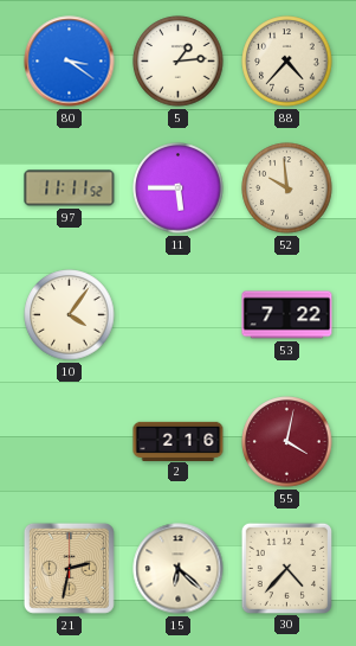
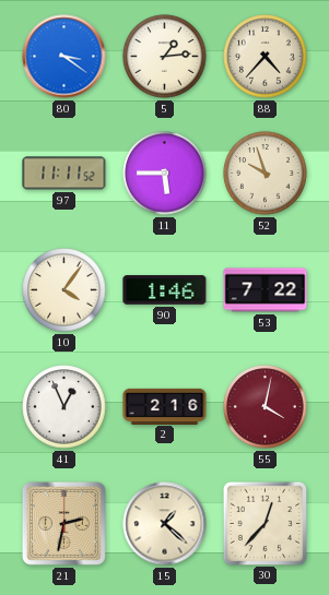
52: 9:59 -> 9:57 (266, 174)
90: none -> 1:46 (165, 290)
41: none -> 12:56 (64, 407)
15: 6:22 -> 1:22 (165, 524)
30: 4:37 -> 12:37 (265, 523)
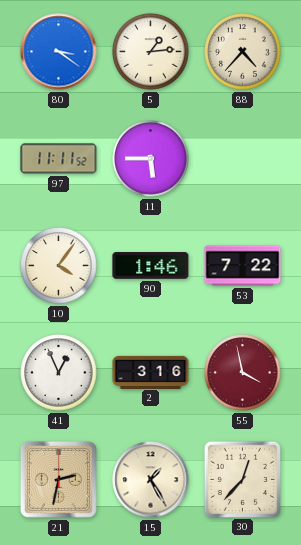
52: 9:57 -> none (266, 174)
2: 2:16 -> 3:16 (151, 372)
55: 4:02 -> 3:58 (243, 373)
15: 1:22 -> 1:25 (151, 480)
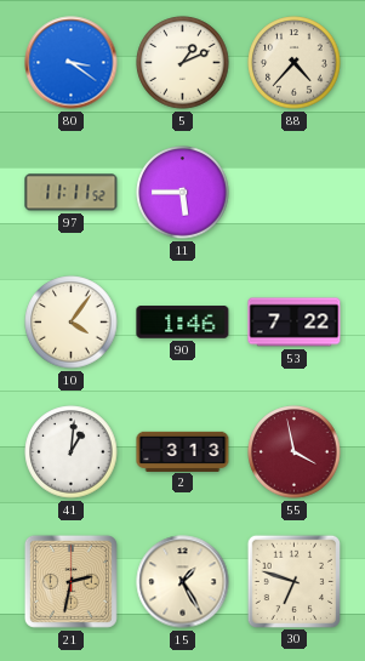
5: 1:14 -> 1:11 (183, 63)
41: 12:56 -> 1:01 (72, 452)
2: 3:16 -> 3:13 (183, 451)
30: 12:37 -> 6:48 (293, 581)
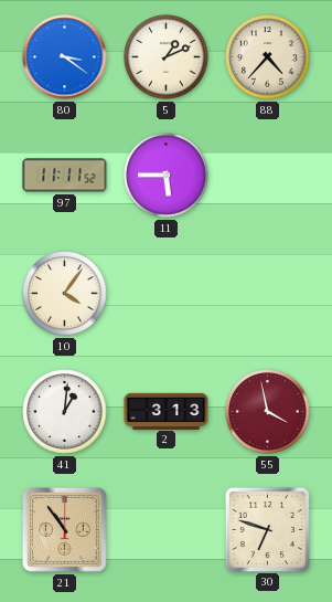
90: 1:46 -> none (183, 323)
53: 7:22 -> none (295, 323)
21: 2:32 -> 10:54 (64, 529)
15: 1:25 -> none (183, 582)
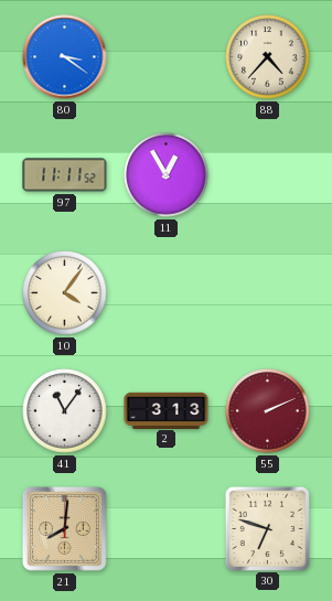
5: 1:11 -> none (167, 57)
11: 5:45 -> 12:55 (167, 175)
41: 1:01 -> 11:06 (65, 411)
55: 3:58 -> 2:11 (268, 411)
21: 10:54 -> 8:01 (64, 528)
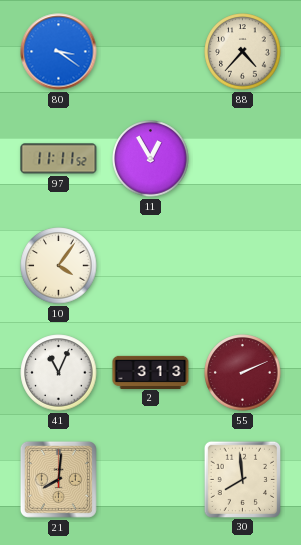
41: 11:06 -> 11:04 (59, 373)
30: 6:48 -> 7:59 (242, 479)
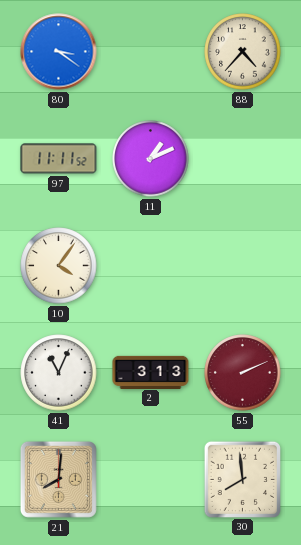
11: 12:55 -> 1:11 (151, 159)
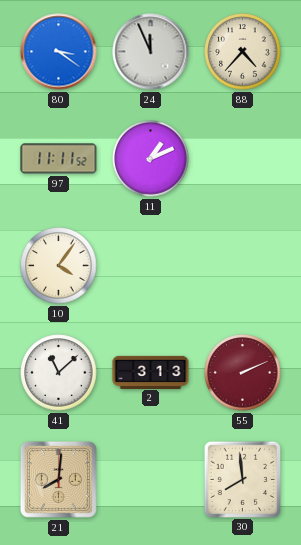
24: none -> 11:56 (151, 52)
41: 11:04 -> 11:08 (59, 373)
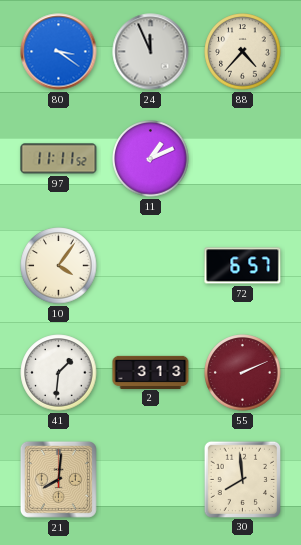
72: none -> 6:57 (243, 266)
41: 11:08 -> 1:31 (59, 373)
